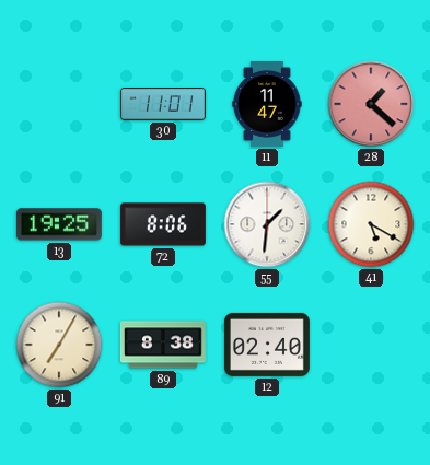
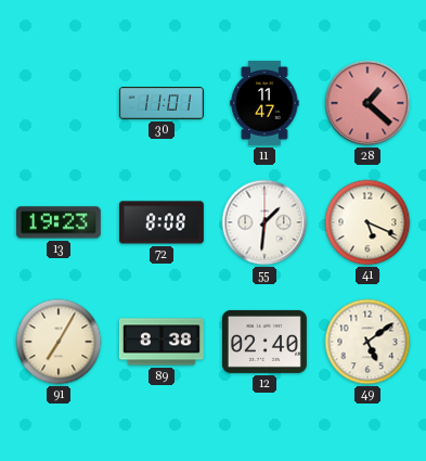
13: 19:25 -> 19:23 (59, 222)
72: 8:06 -> 8:08 (162, 222)
41: 5:20 -> 5:19 (367, 222)
49: none -> 5:09 (367, 342)
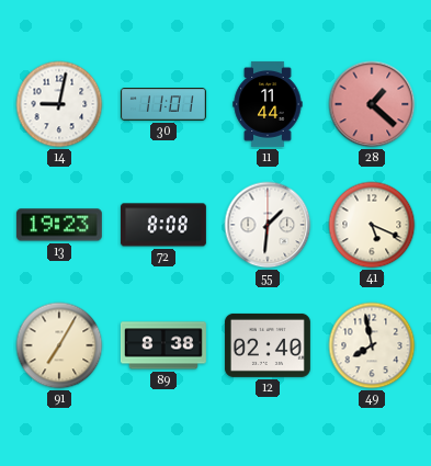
14: none -> 9:02 (59, 104)
11: 11:47 -> 11:44 (268, 104)
49: 5:09 -> 7:58 (372, 345)
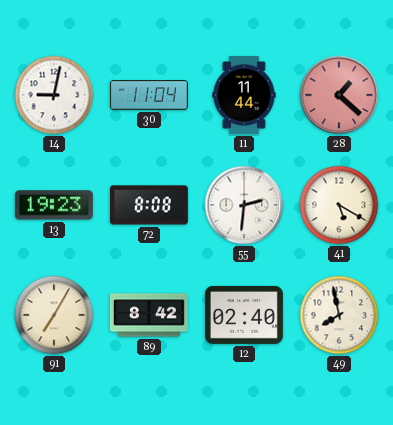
30: 11:01 -> 11:04 (149, 95)
55: 1:31 -> 2:31 (244, 205)
41: 5:19 -> 5:20 (339, 205)
89: 8:38 -> 8:42 (149, 315)
